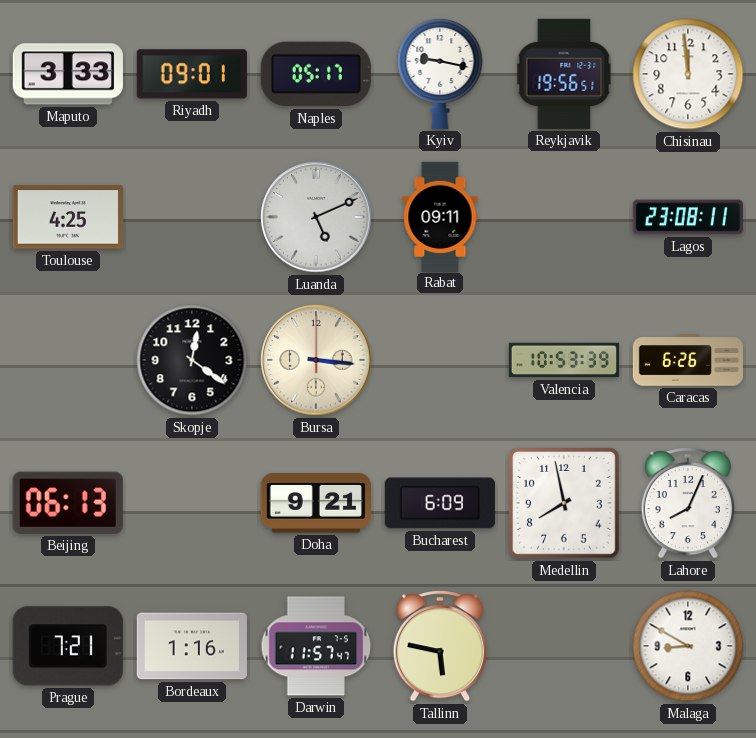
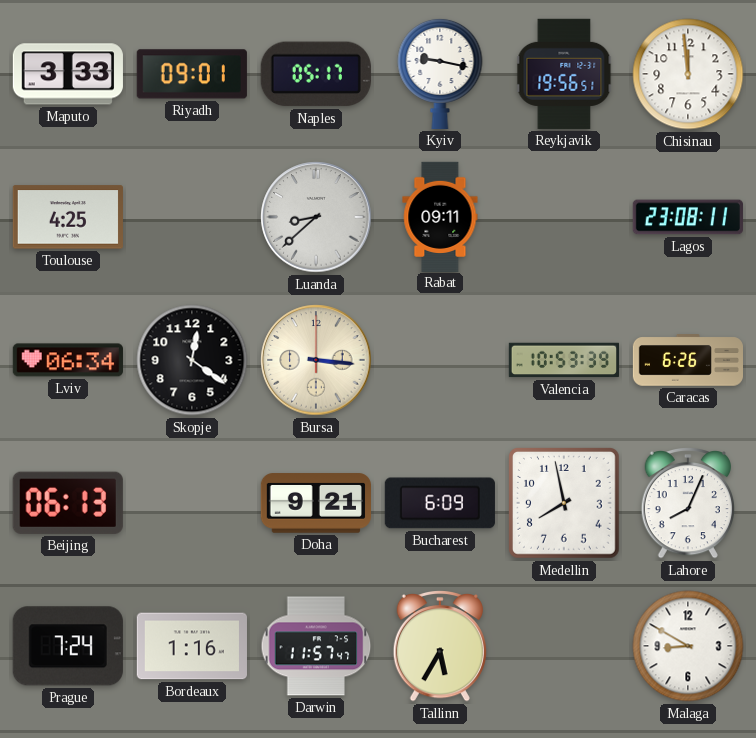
Luanda: 5:11 -> 8:38 (316, 217)
Lviv: none -> 06:34 (68, 360)
Prague: 7:21 -> 7:24 (68, 646)
Tallinn: 5:47 -> 5:35 (440, 647)
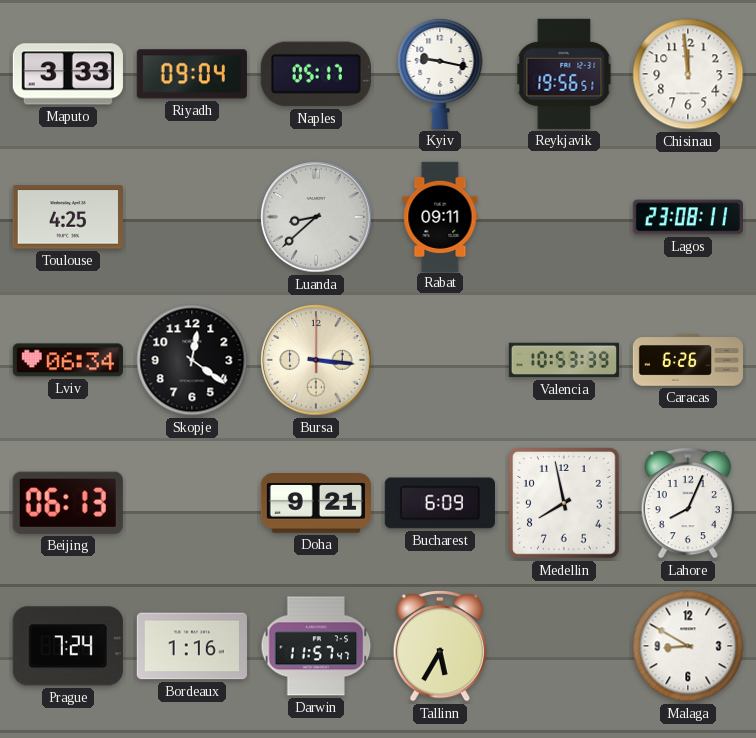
Riyadh: 09:01 -> 09:04 (192, 74)
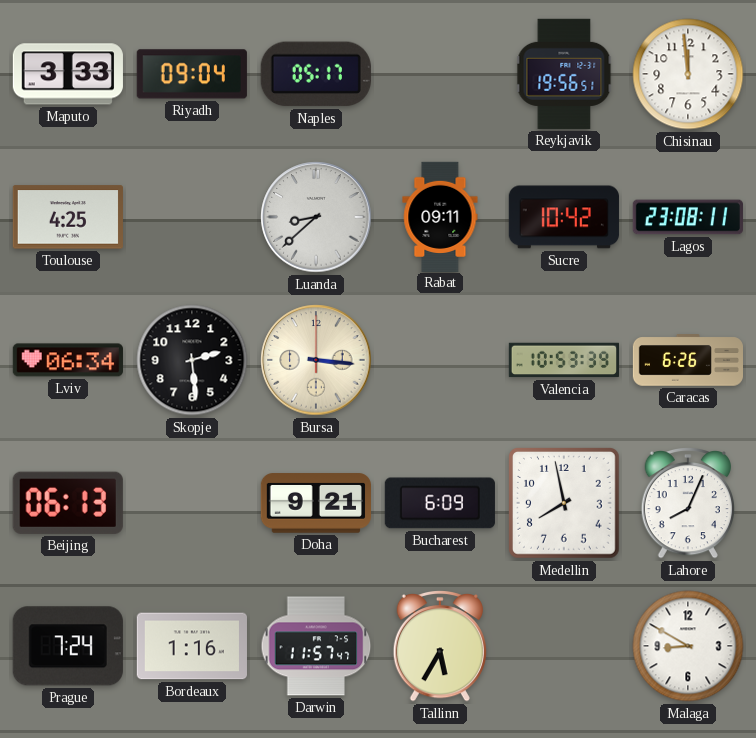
Kyiv: 9:17 -> none (440, 73)
Sucre: none -> 10:42 (564, 217)
Skopje: 12:21 -> 2:29 (192, 360)
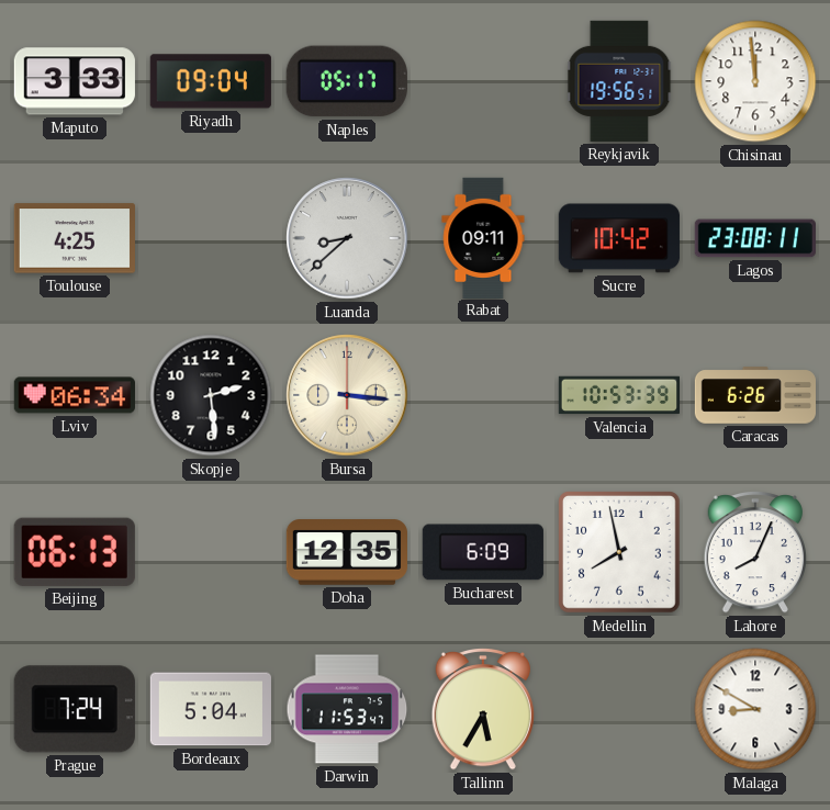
Doha: 9:21 -> 12:35 (346, 552)
Bordeaux: 1:16 -> 5:04 (211, 709)
Darwin: 11:57 -> 11:53 (347, 709)
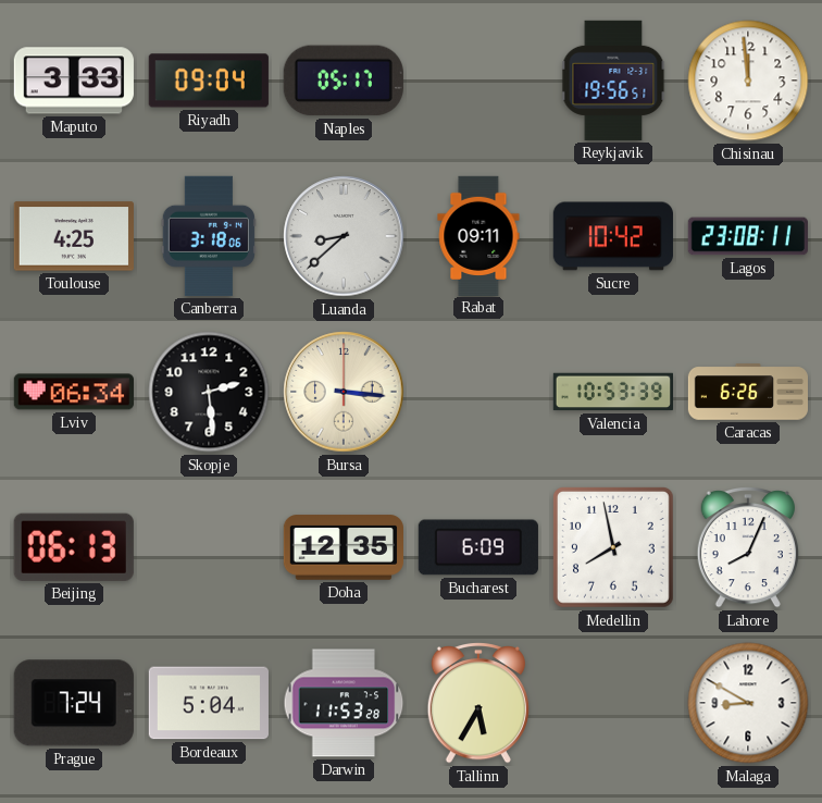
Canberra: none -> 3:18 (209, 236)
Darwin: 11:53:47 -> 11:53:28 (344, 703)
